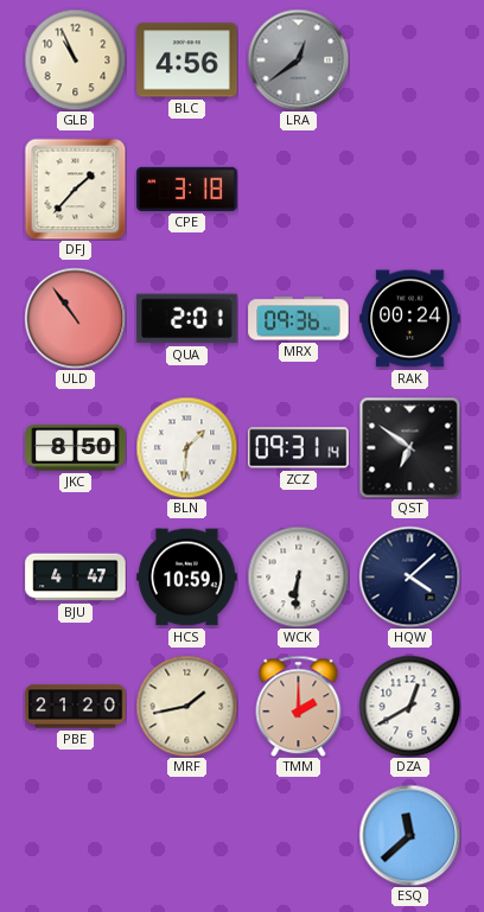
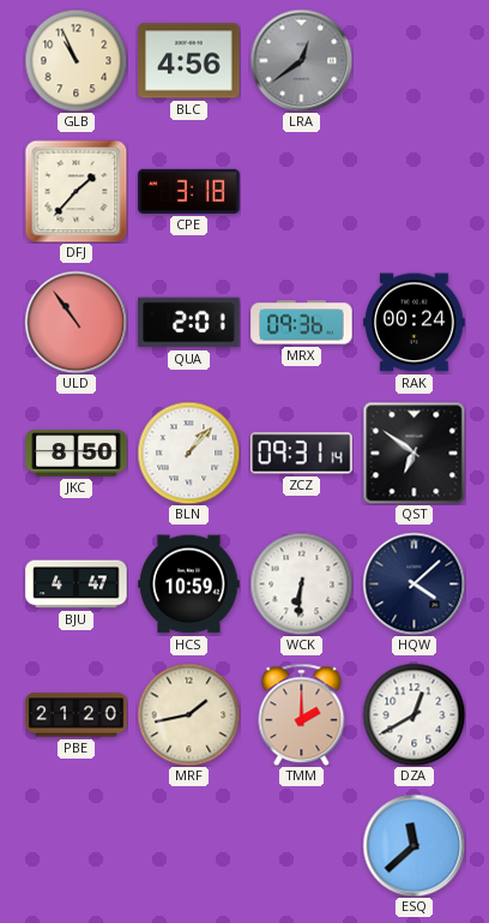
BLN: 1:31 -> 1:07 (188, 452)
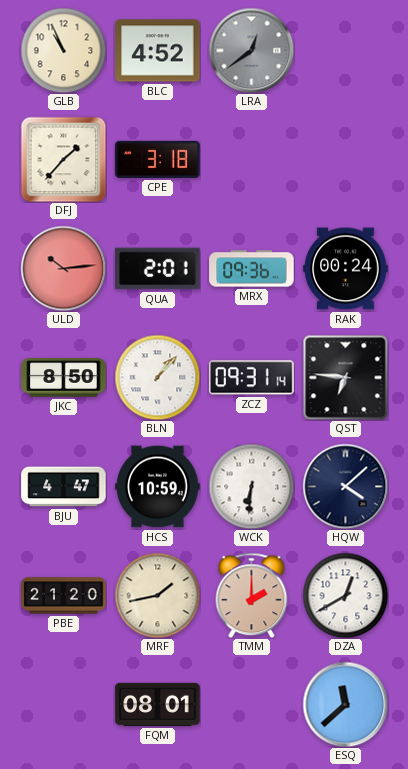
BLC: 4:56 -> 4:52 (158, 51)
ULD: 10:54 -> 10:14 (63, 268)
QST: 6:51 -> 6:46 (345, 377)
FQM: none -> 08:01 (158, 704)
